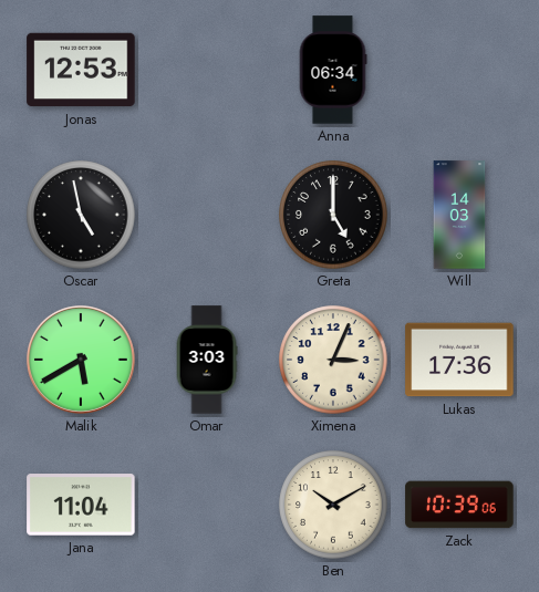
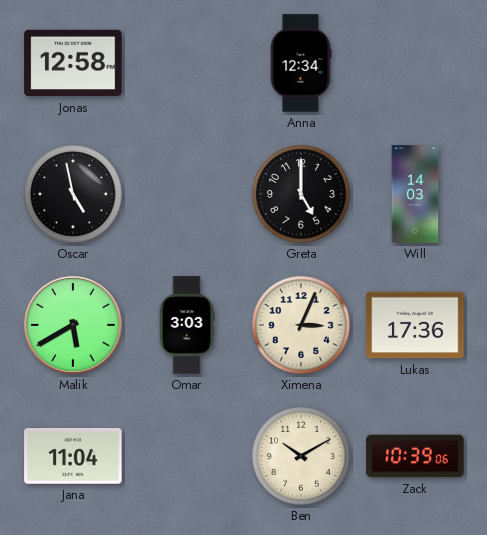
Jonas: 12:53 -> 12:58 (73, 63)
Anna: 06:34 -> 12:34 (301, 63)
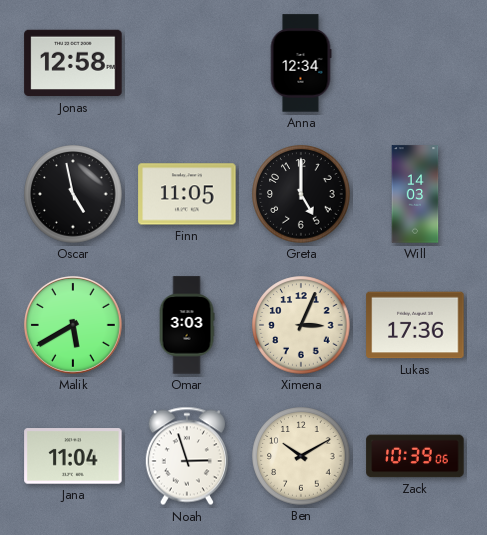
Finn: none -> 11:05 (187, 194)
Noah: none -> 2:57 (187, 456)
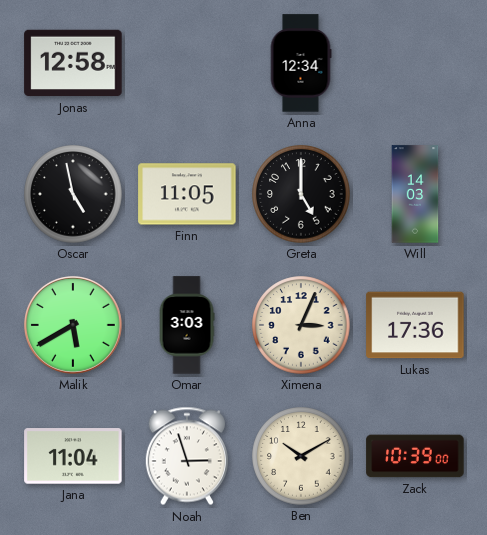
Zack: 10:39:06 -> 10:39:00 (415, 456)
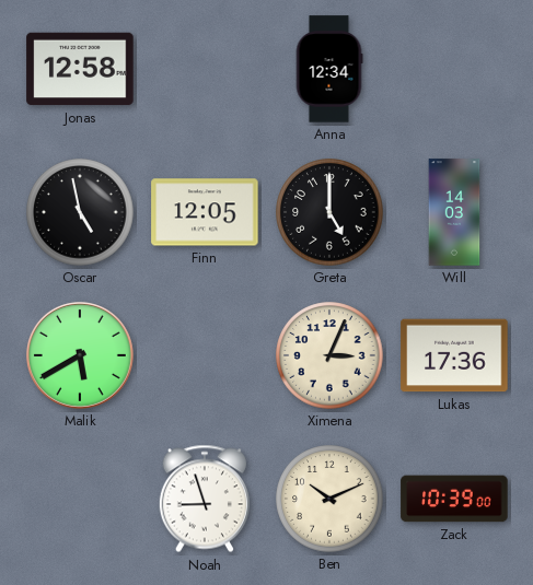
Finn: 11:05 -> 12:05 (205, 212)
Omar: 3:03 -> none (187, 325)
Jana: 11:04 -> none (73, 456)
Noah: 2:57 -> 8:57 (205, 499)
Ben: 10:10 -> 10:11 (329, 499)
